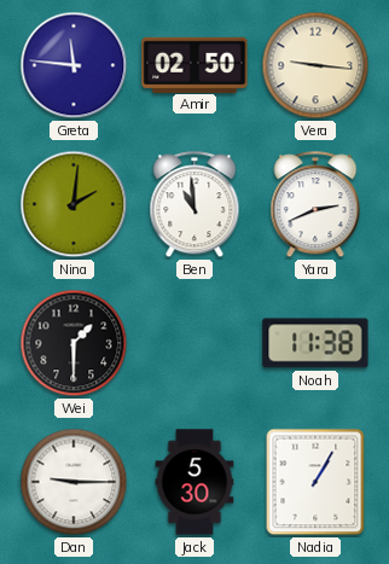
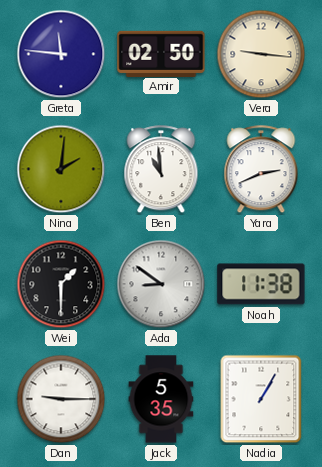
Ada: none -> 8:51 (161, 284)
Jack: 5:30 -> 5:35 (161, 399)
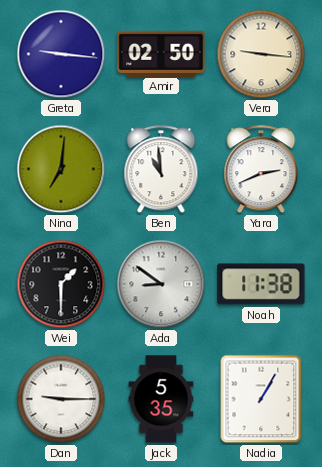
Greta: 11:46 -> 9:16 (61, 54)
Nina: 2:01 -> 7:01 (61, 169)
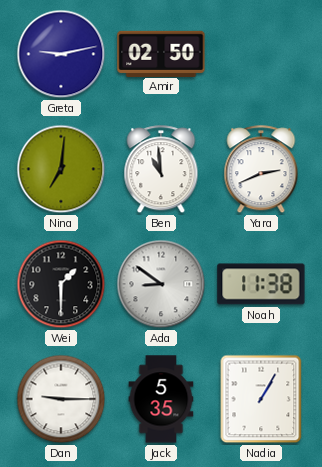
Greta: 9:16 -> 9:13 (61, 54)
Vera: 9:16 -> none (261, 54)
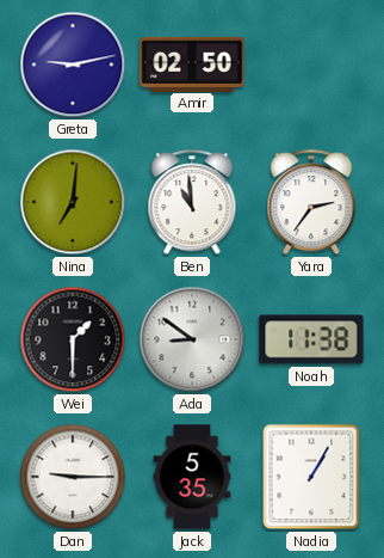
Yara: 2:41 -> 2:36 (311, 203)
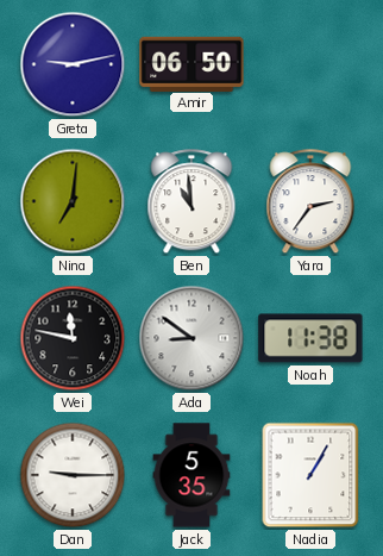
Amir: 02:50 -> 06:50 (191, 63)
Wei: 1:30 -> 11:47 (73, 338)
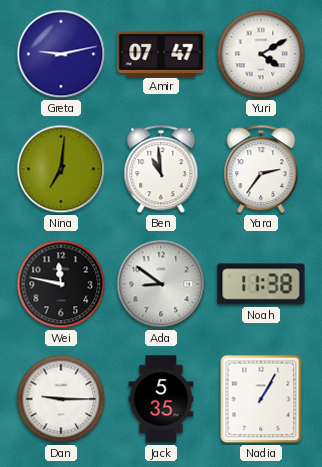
Amir: 06:50 -> 07:47 (161, 53)
Yuri: none -> 4:10 (261, 54)
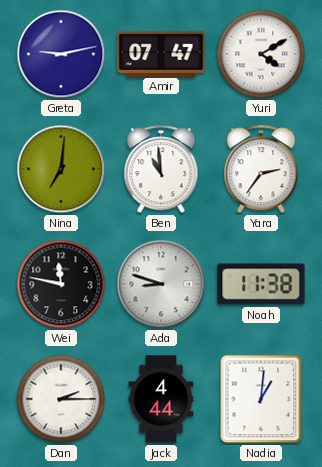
Ada: 8:51 -> 8:48 (161, 284)
Dan: 9:15 -> 2:15 (61, 399)
Jack: 5:35 -> 4:44 (161, 399)
Nadia: 1:05 -> 1:01 (261, 399)
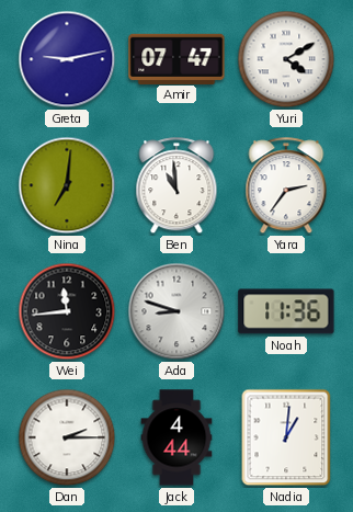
Wei: 11:47 -> 11:44 (67, 311)
Noah: 11:38 -> 11:36 (286, 311)
